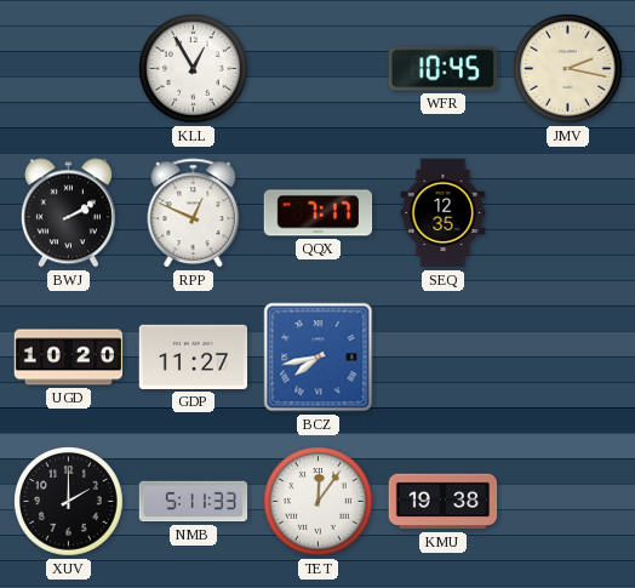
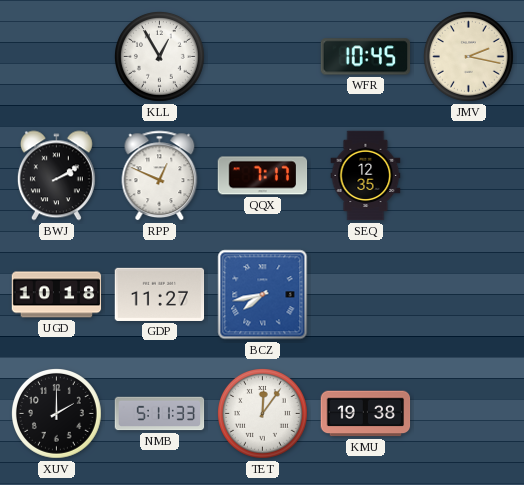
UGD: 10:20 -> 10:18 (57, 295)
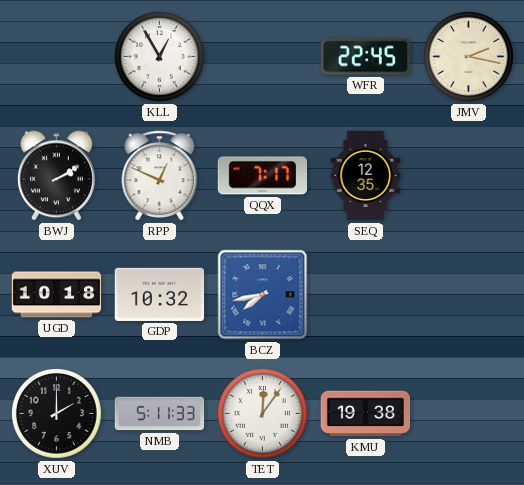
WFR: 10:45 -> 22:45 (366, 57)
GDP: 11:27 -> 10:32 (160, 294)
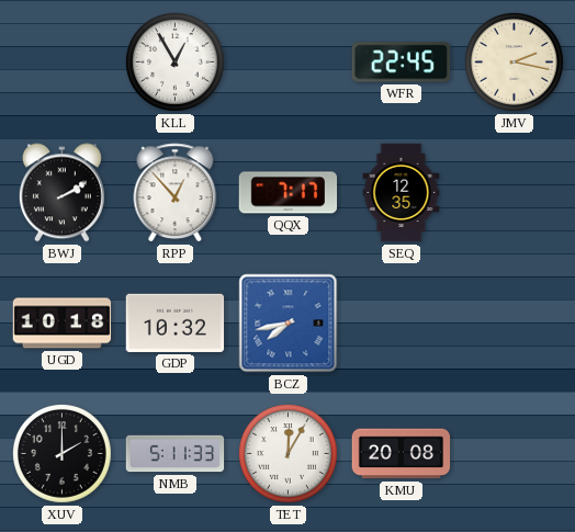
RPP: 12:49 -> 12:53 (176, 193)
TET: 12:06 -> 12:05 (289, 454)
KMU: 19:38 -> 20:08 (402, 454)
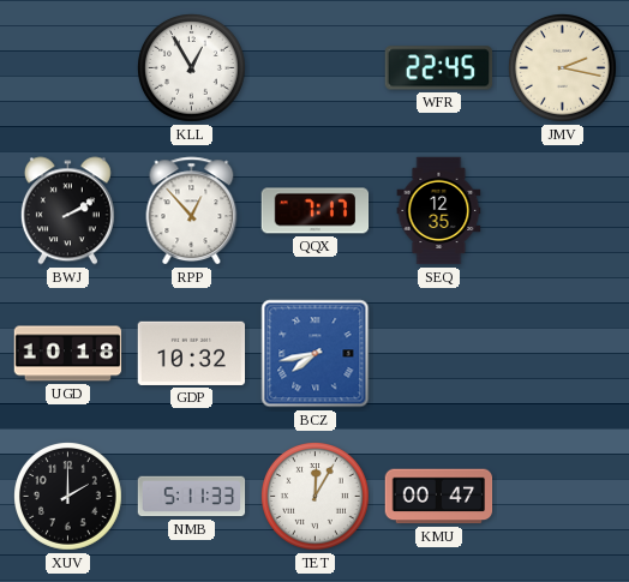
KMU: 20:08 -> 00:47 (439, 497)
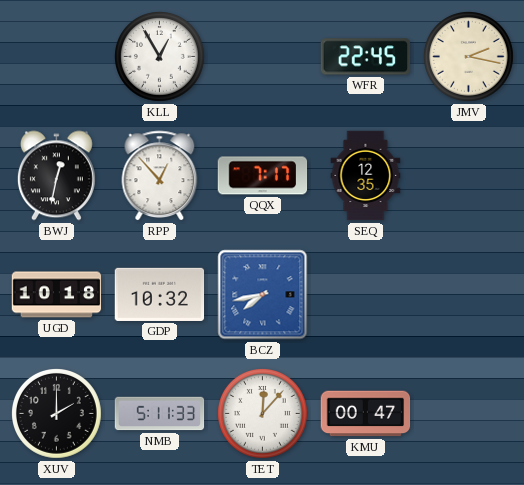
BWJ: 2:10 -> 12:32 (56, 176)
TET: 12:05 -> 12:07 (263, 414)
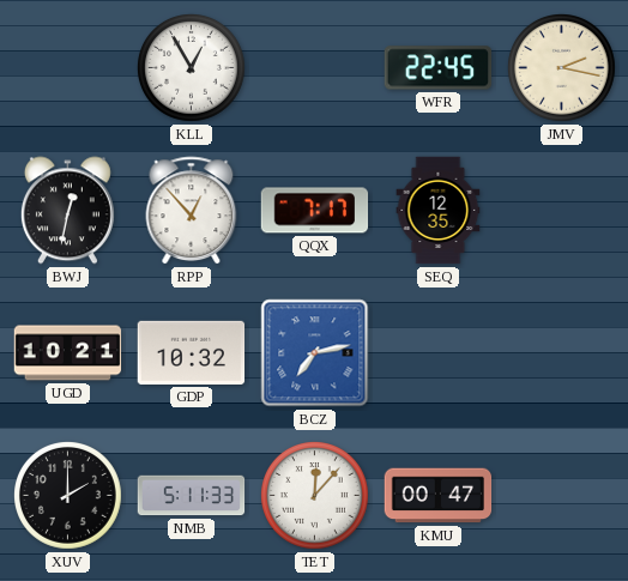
UGD: 10:18 -> 10:21 (68, 353)
BCZ: 7:43 -> 7:13 (315, 353)
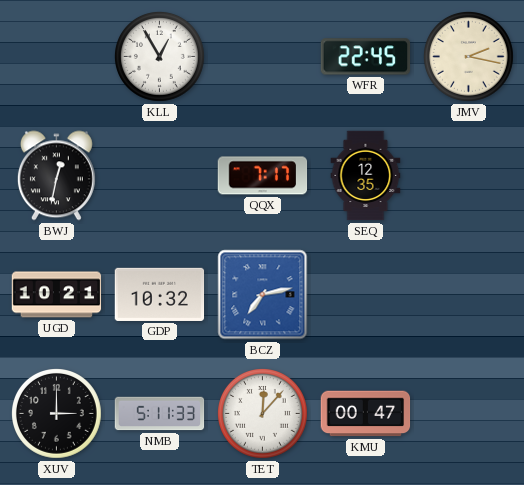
RPP: 12:53 -> none (192, 211)
XUV: 2:00 -> 3:00 (57, 414)
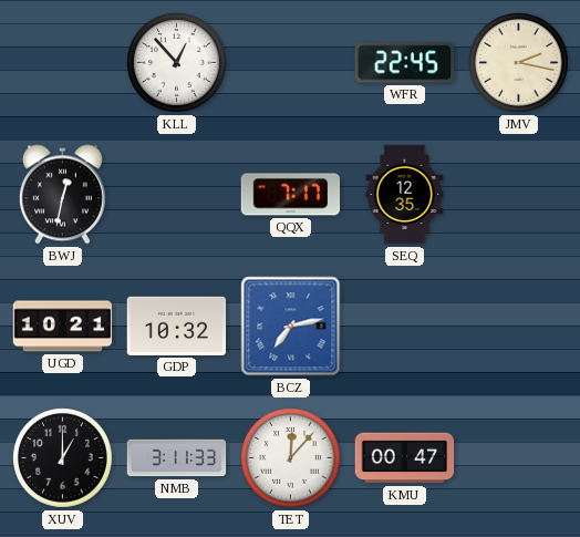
KLL: 12:55 -> 12:53 (177, 63)
XUV: 3:00 -> 1:00 (63, 458)
NMB: 5:11 -> 3:11 (177, 458)
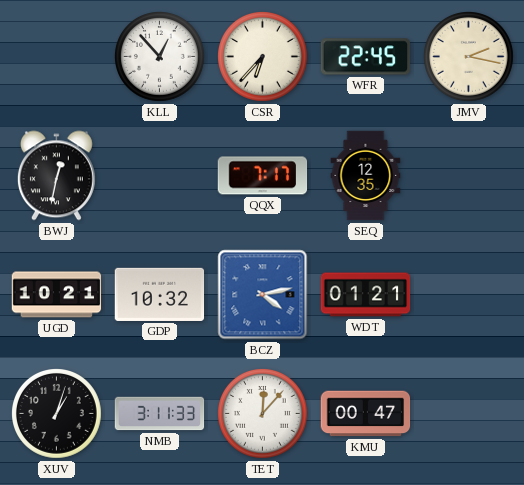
CSR: none -> 6:37 (263, 57)
BCZ: 7:13 -> 4:13 (263, 295)
WDT: none -> 01:21 (366, 295)
XUV: 1:00 -> 1:03 (57, 414)
